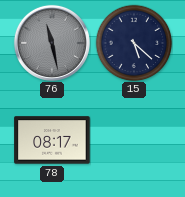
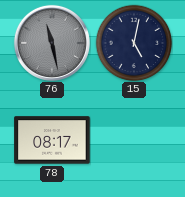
15: 5:22 -> 5:02 (134, 43)
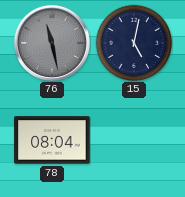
78: 08:17 -> 08:04 (52, 140)
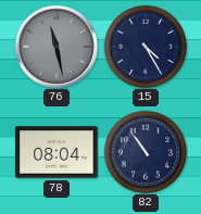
15: 5:02 -> 4:25 (146, 47)
82: none -> 10:54 (146, 152)
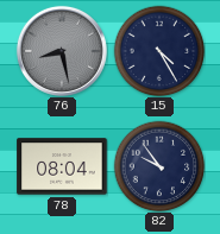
76: 11:28 -> 8:28 (62, 51)
82: 10:54 -> 9:54 (159, 166)
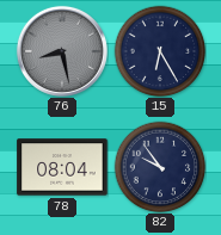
15: 4:25 -> 6:25 (160, 51)
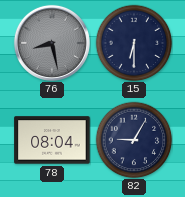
15: 6:25 -> 6:30 (134, 43)
82: 9:54 -> 9:05 (134, 140)
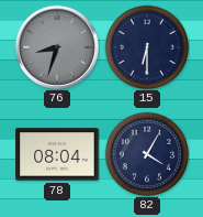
76: 8:28 -> 8:33 (57, 47)
82: 9:05 -> 4:05 (147, 154)
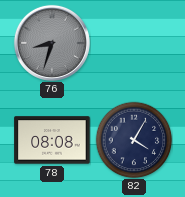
15: 6:30 -> none (147, 47)
78: 08:04 -> 08:08 (52, 140)
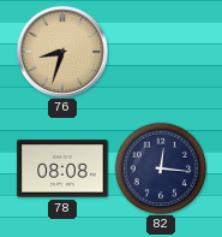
76 dial: grey -> champagne (62, 52)
82: 4:05 -> 12:16 (161, 168)
